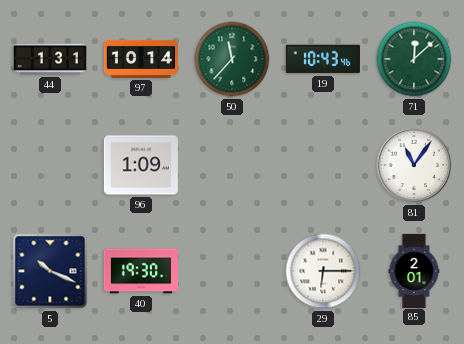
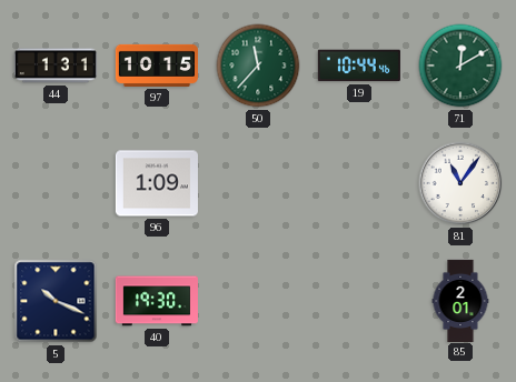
97: 10:14 -> 10:15 (157, 66)
19: 10:43 -> 10:44 (359, 66)
71: 12:08 -> 12:10 (460, 66)
29: 6:15 -> none (323, 271)
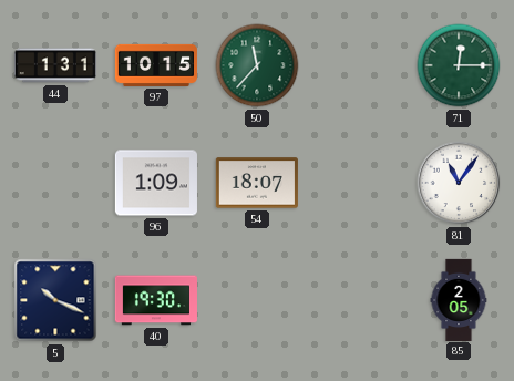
19: 10:44 -> none (359, 66)
71: 12:10 -> 12:15 (459, 65)
54: none -> 18:07 (257, 183)
85: 2:01 -> 2:05 (459, 299)
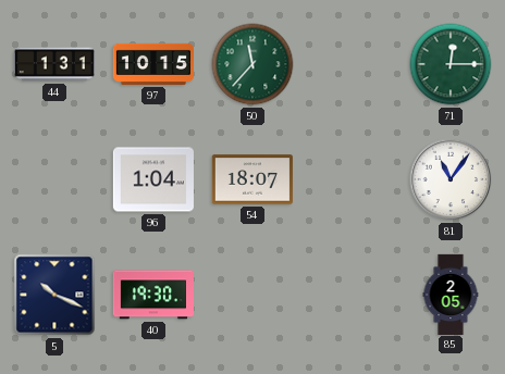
96: 1:09 -> 1:04 (153, 179)
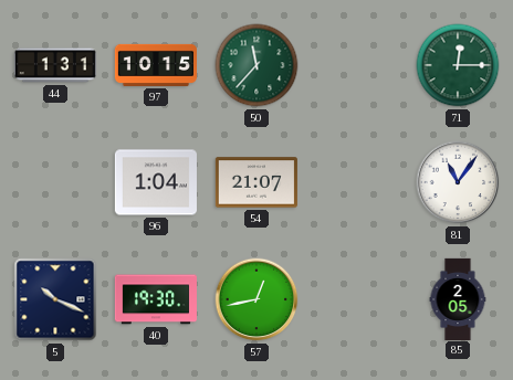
54: 18:07 -> 21:07 (256, 182)
57: none -> 12:43 (256, 299)
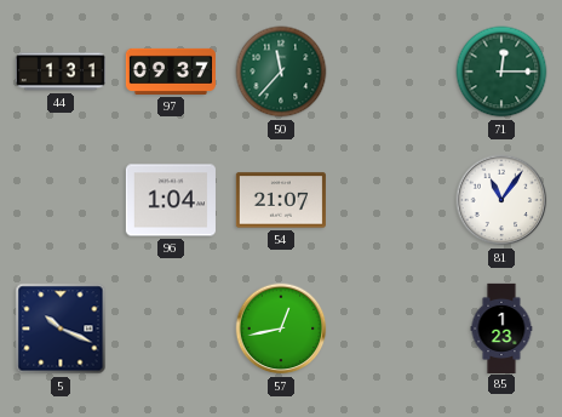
97: 10:15 -> 09:37 (171, 72)
40: 19:30 -> none (156, 299)
85: 2:05 -> 1:23 (501, 327)
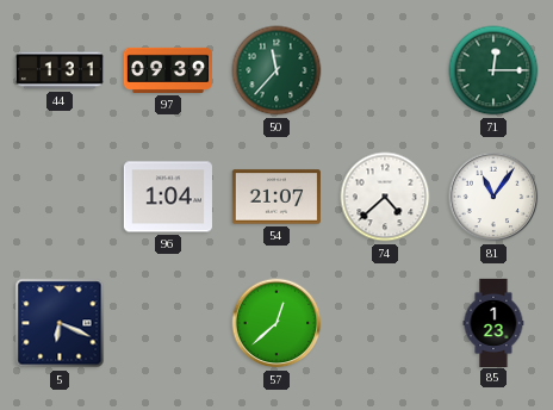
97: 09:37 -> 09:39 (168, 70)
74: none -> 4:38 (385, 197)
5: 10:19 -> 6:19 (60, 323)
57: 12:43 -> 12:38 (276, 323)
